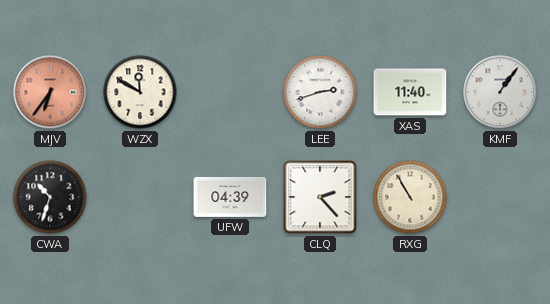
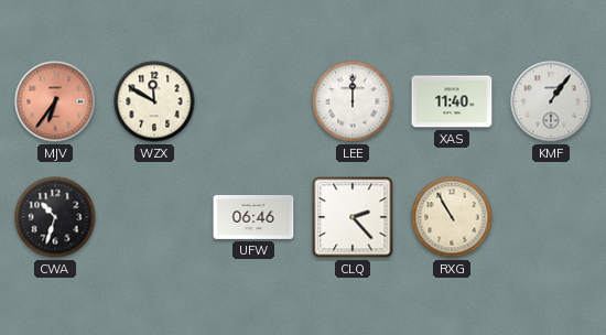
LEE: 2:42 -> 12:00 (353, 101)
UFW: 04:39 -> 06:46 (253, 217)
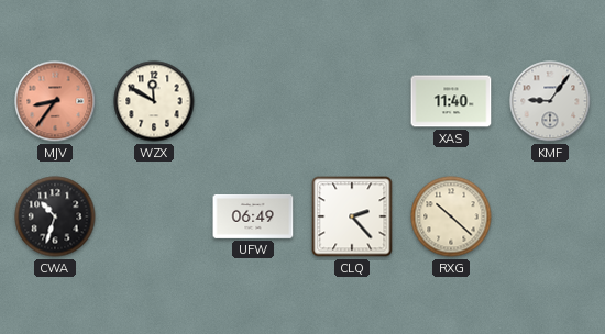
MJV: 6:36 -> 8:36 (55, 101)
LEE: 12:00 -> none (353, 101)
KMF: 1:06 -> 9:06 (550, 101)
UFW: 06:46 -> 06:49 (253, 216)
RXG: 10:55 -> 10:22 (451, 216)
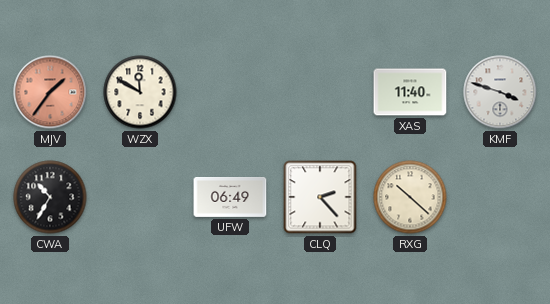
MJV: 8:36 -> 1:36 (50, 92)
KMF: 9:06 -> 3:48 (500, 92)
CWA: 10:33 -> 10:35 (50, 197)
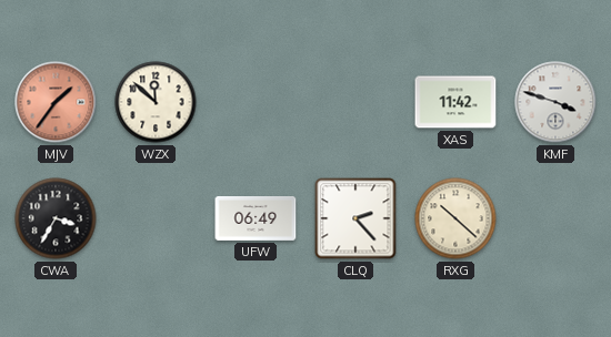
WZX: 11:50 -> 11:52 (156, 102)
XAS: 11:40 -> 11:42 (455, 102)
CWA: 10:35 -> 3:35 (56, 218)
